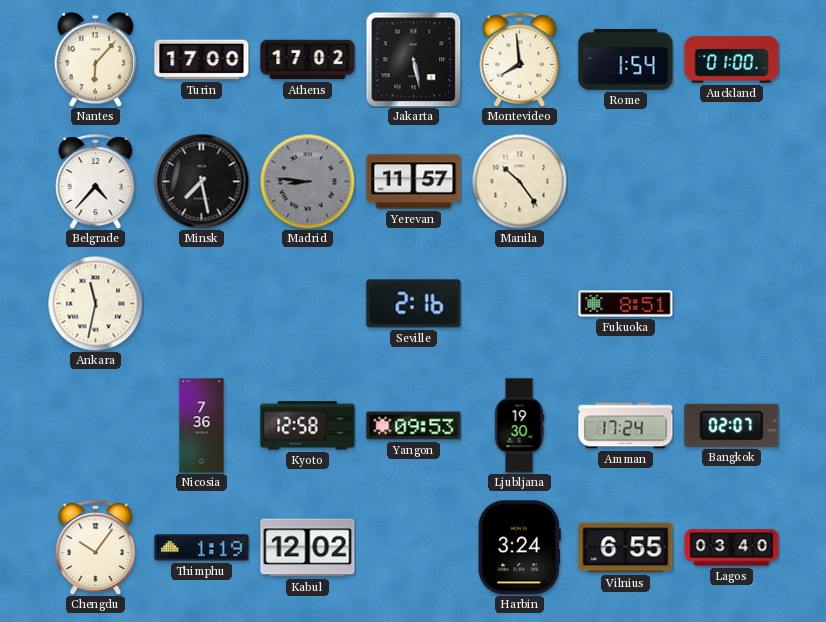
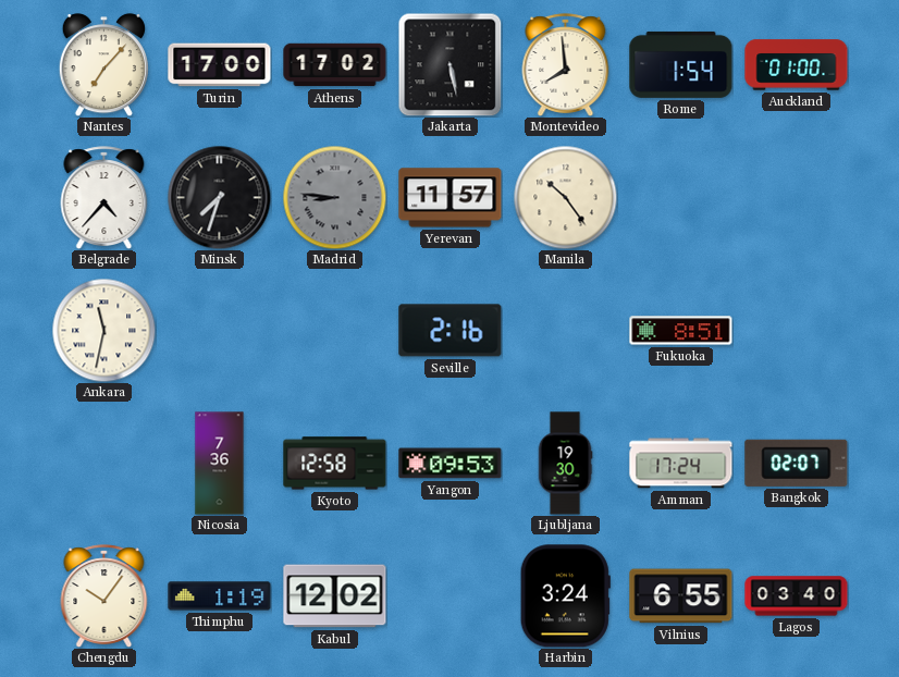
Nantes: 6:07 -> 7:07 (103, 65)
Minsk: 7:28 -> 7:33 (219, 197)
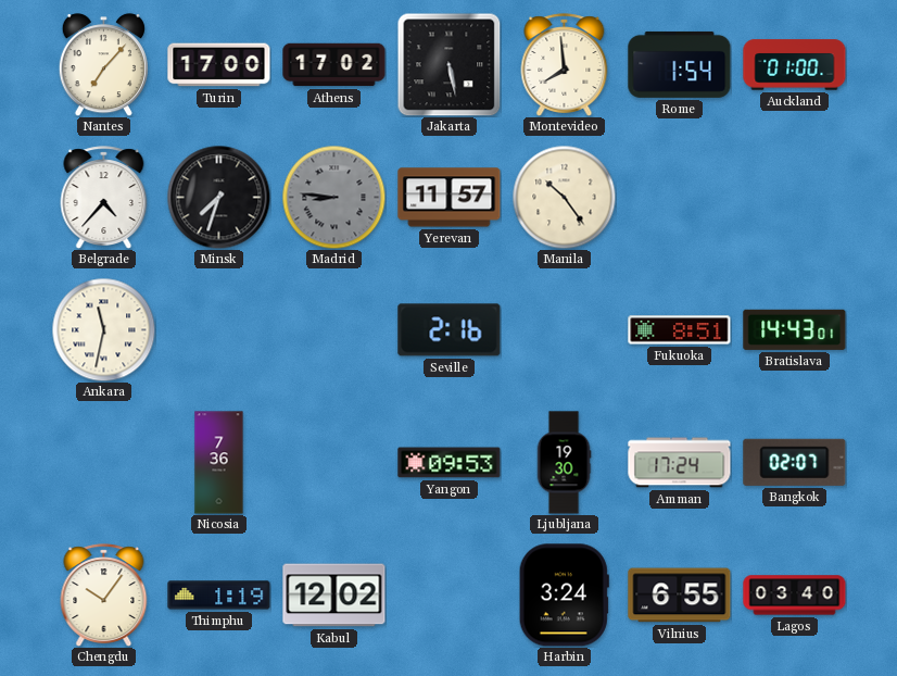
Bratislava: none -> 14:43 (795, 329)
Kyoto: 12:58 -> none (335, 464)
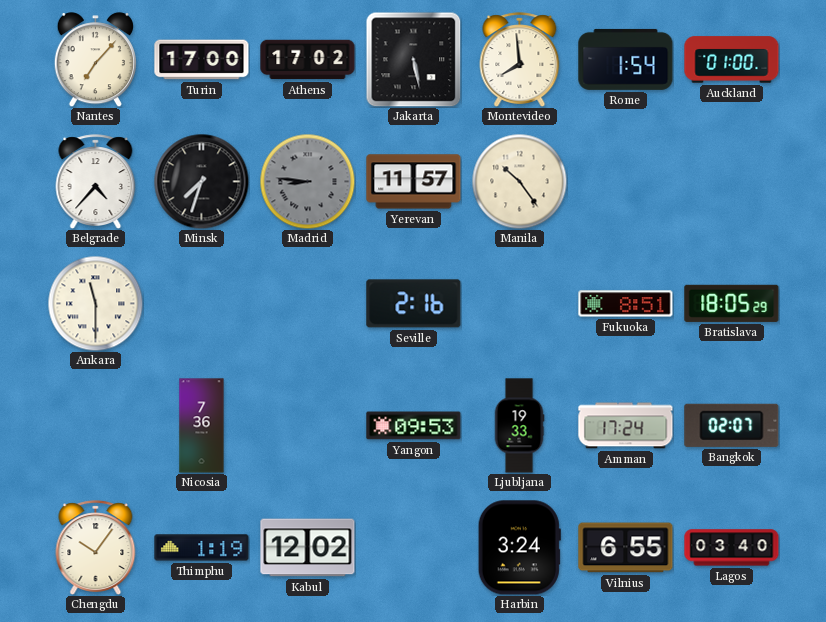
Ankara: 11:32 -> 11:30 (95, 303)
Bratislava: 14:43 -> 18:05 (732, 303)
Ljubljana: 19:30 -> 19:33 (519, 426)
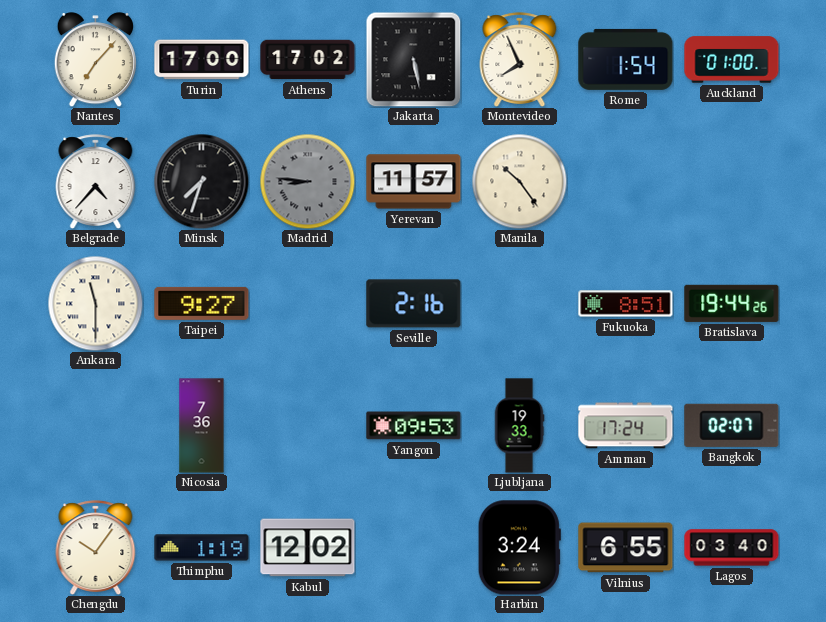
Montevideo: 7:59 -> 7:56 (520, 59)
Taipei: none -> 9:27 (202, 303)
Bratislava: 18:05 -> 19:44 (732, 303)
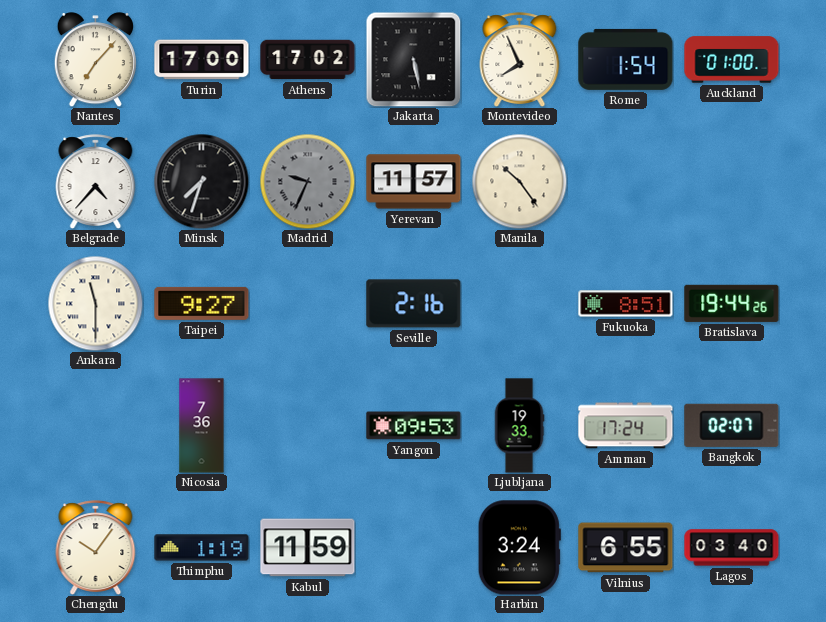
Madrid: 8:46 -> 9:34 (307, 181)
Kabul: 12:02 -> 11:59 (308, 548)
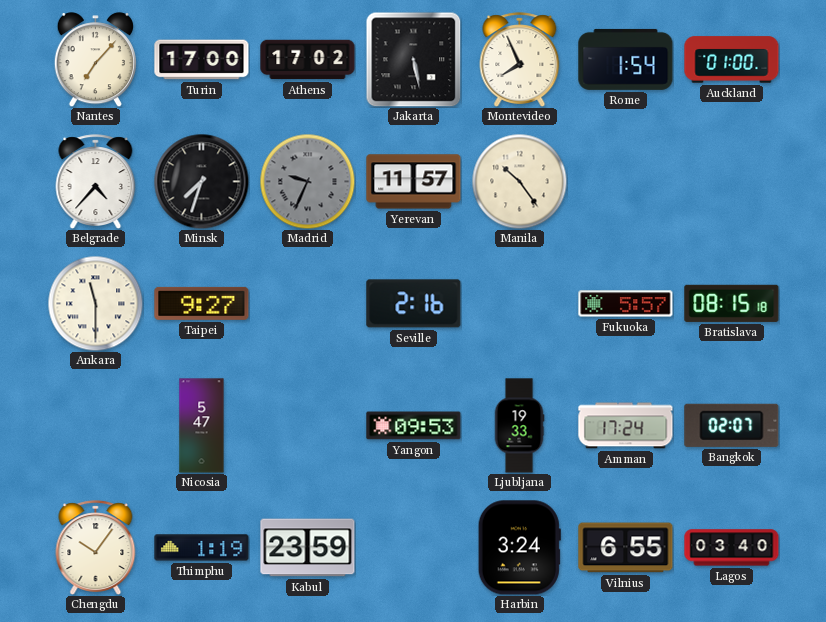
Fukuoka: 8:51 -> 5:57 (626, 304)
Bratislava: 19:44 -> 08:15 (732, 303)
Nicosia: 7:36 -> 5:47 (202, 426)
Kabul: 11:59 -> 23:59 (308, 548)
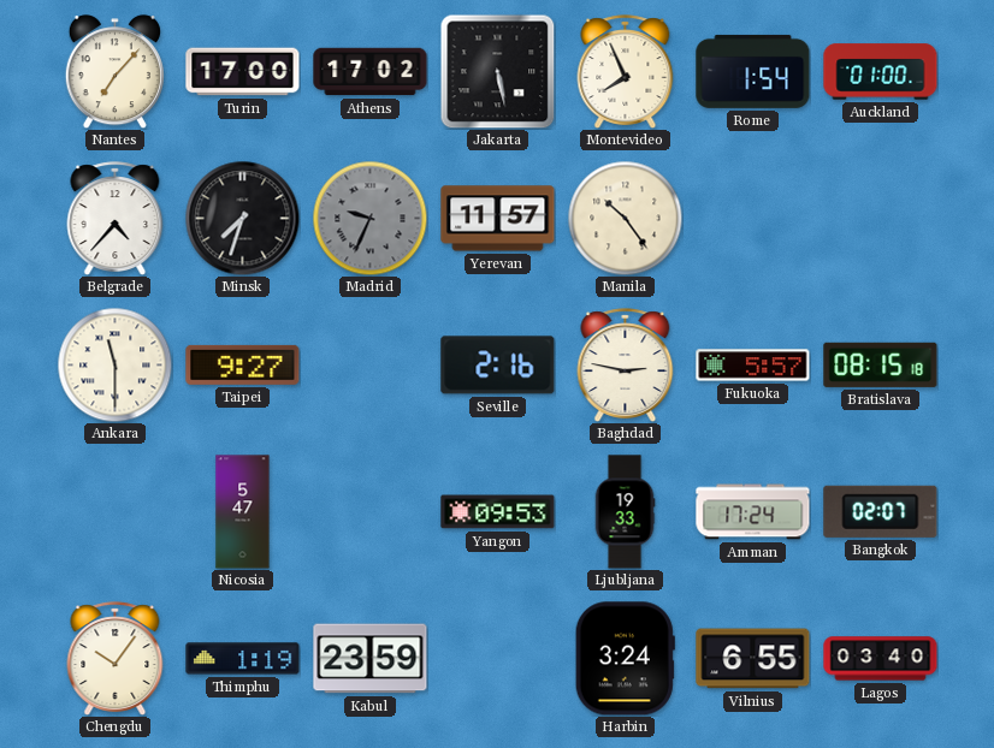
Baghdad: none -> 2:47 (626, 364)
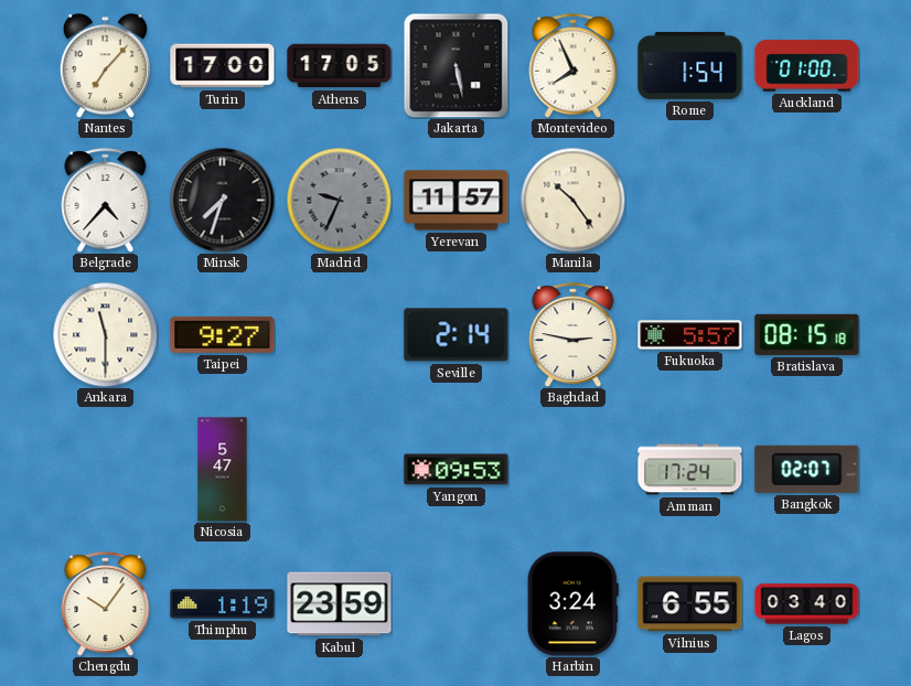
Athens: 17:02 -> 17:05 (340, 66)
Seville: 2:16 -> 2:14 (457, 335)
Ljubljana: 19:33 -> none (625, 512)
